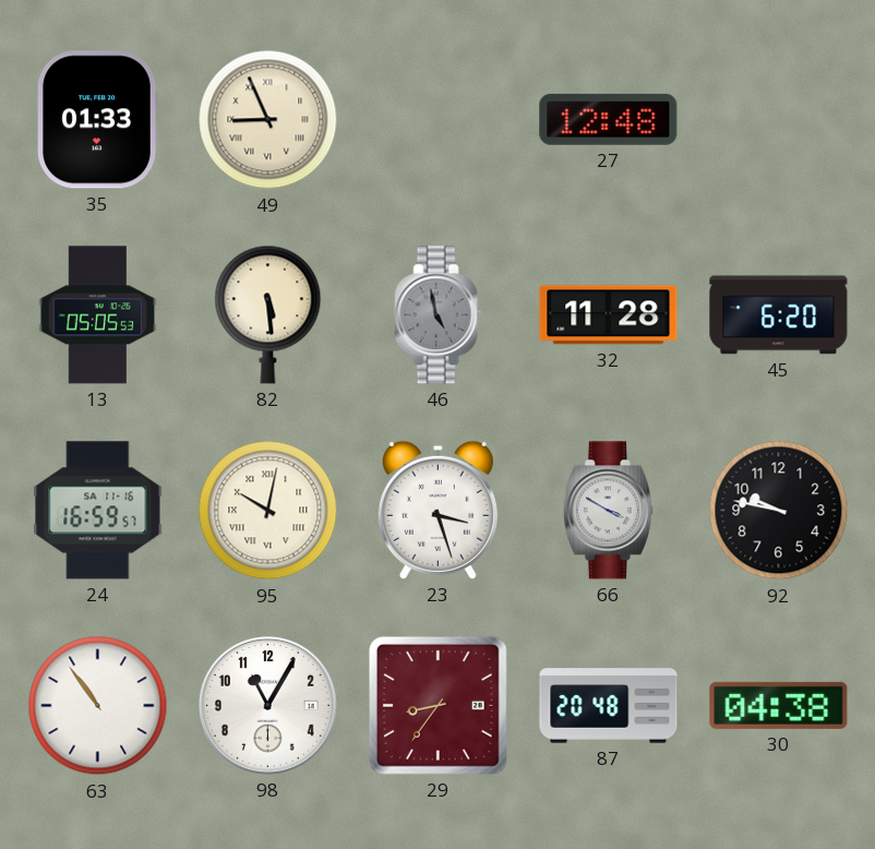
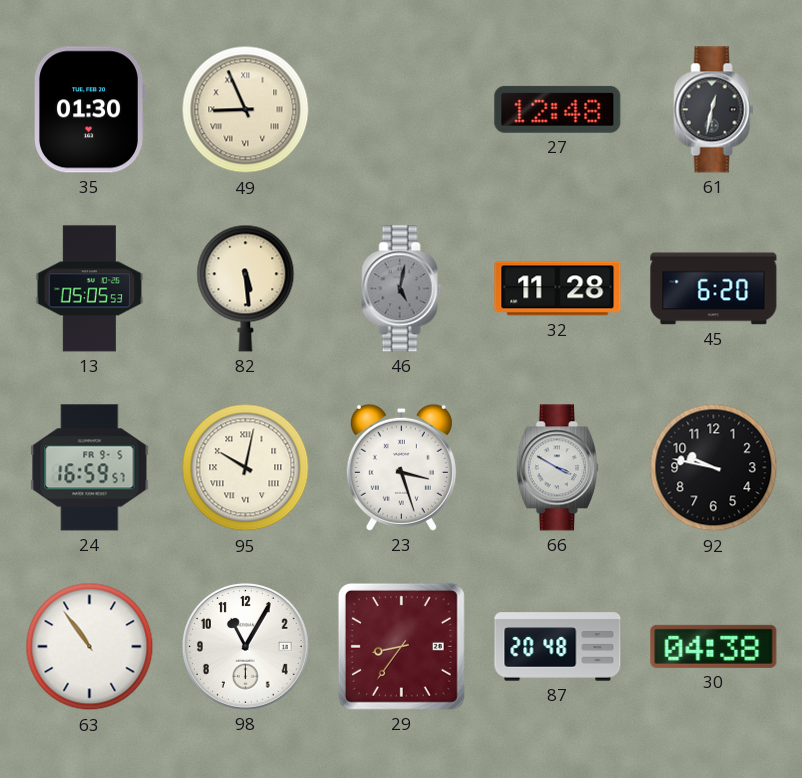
35: 01:33 -> 01:30 (90, 110)
61: none -> 12:32 (714, 110)
46: 4:58 -> 5:02 (402, 289)
24 date: SA 11-16 -> FR 9-5 (90, 468)
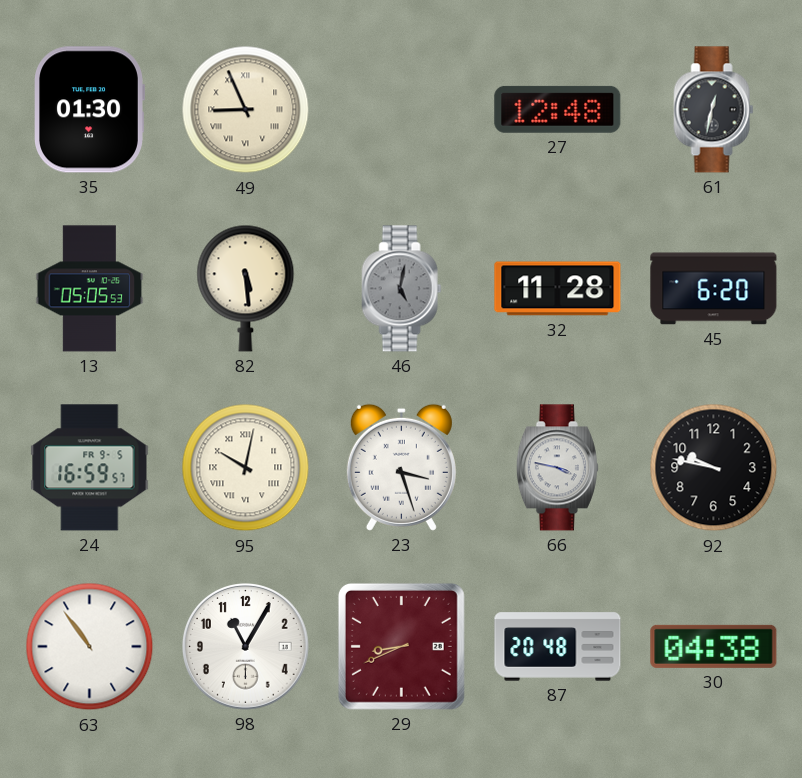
66: 3:50 -> 3:47 (557, 468)
29: 8:36 -> 8:41 (401, 646)
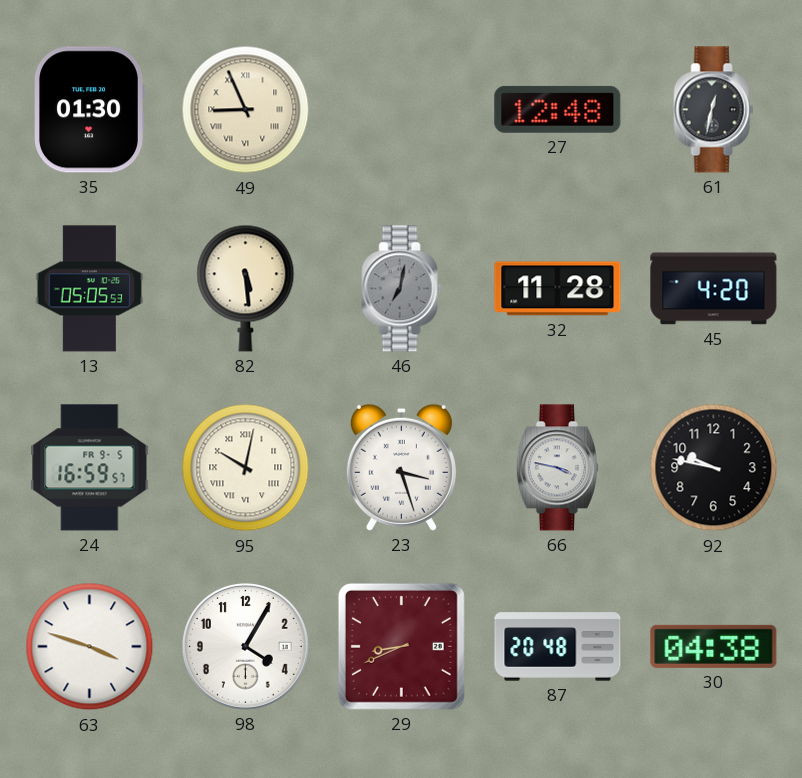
46: 5:02 -> 7:02 (402, 289)
45: 6:20 -> 4:20 (714, 289)
63: 10:54 -> 3:48 (90, 647)
98: 11:05 -> 4:05 (245, 646)
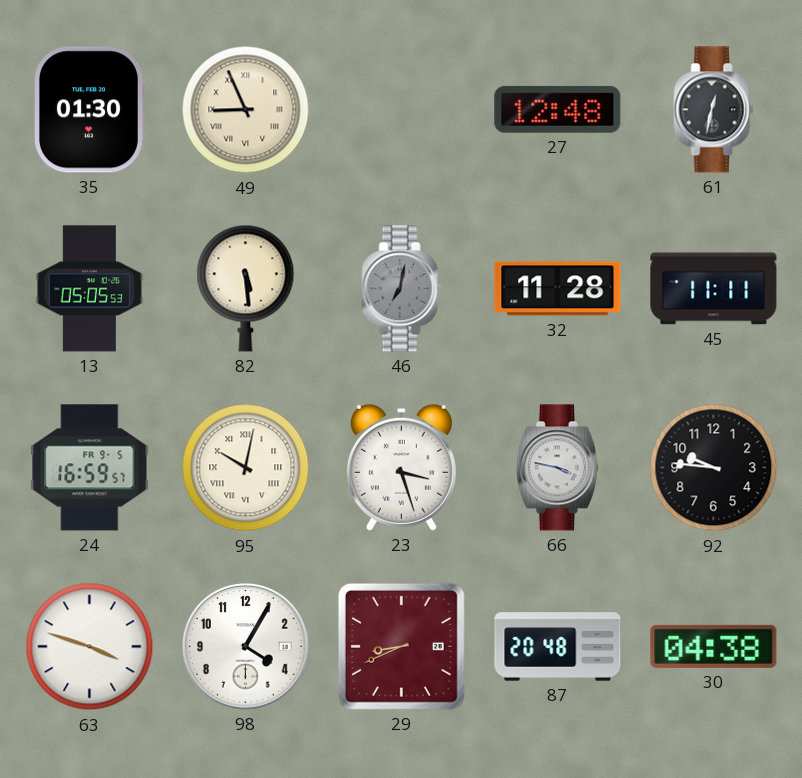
45: 4:20 -> 11:11 (714, 289)
92: 9:47 -> 9:46 (714, 468)
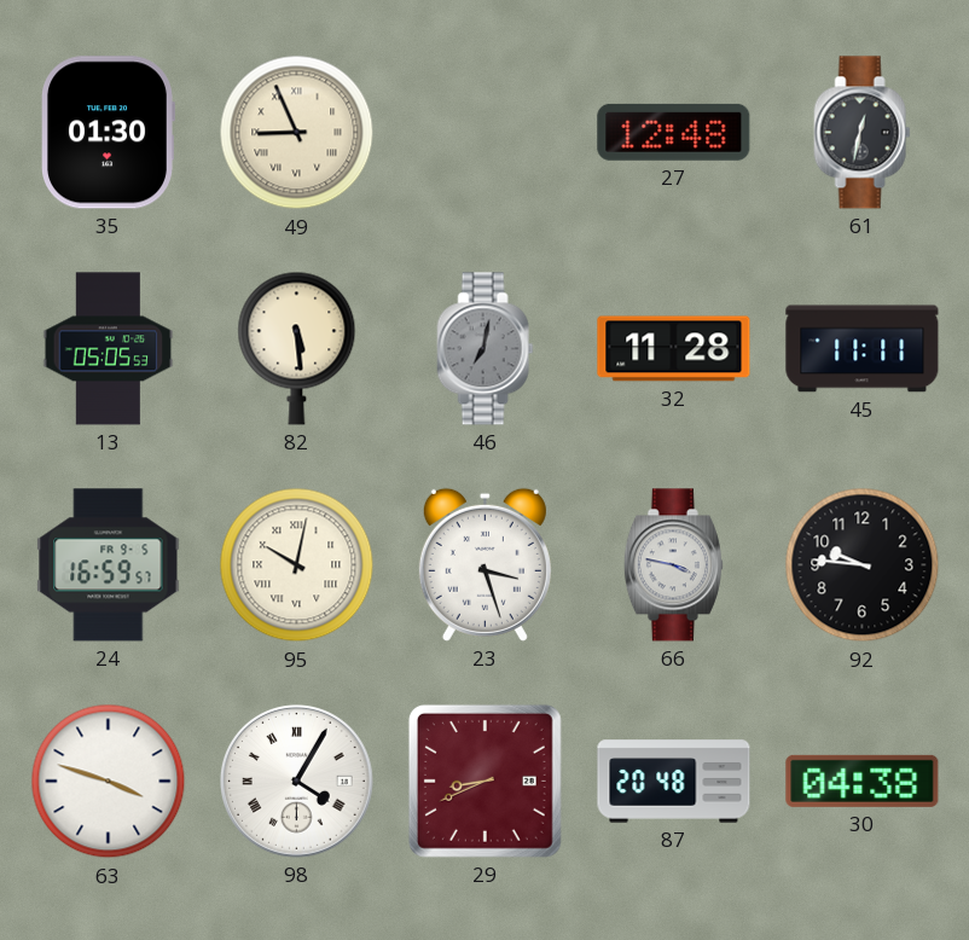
98 numerals: Arabic -> Roman (296, 781)
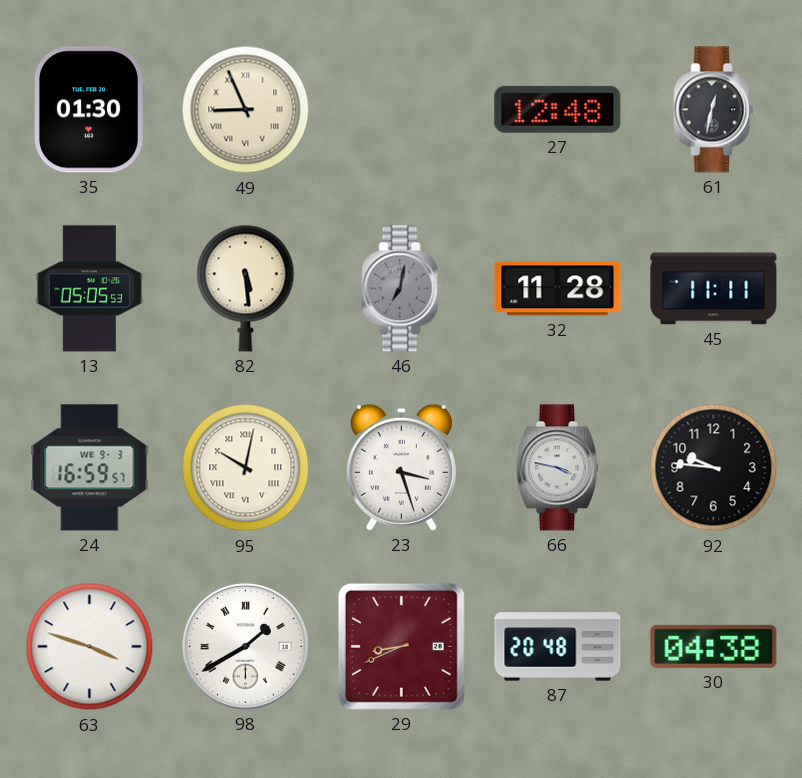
24 date: FR 9-5 -> WE 9-3 (90, 468)
98: 4:05 -> 1:40 (245, 646)
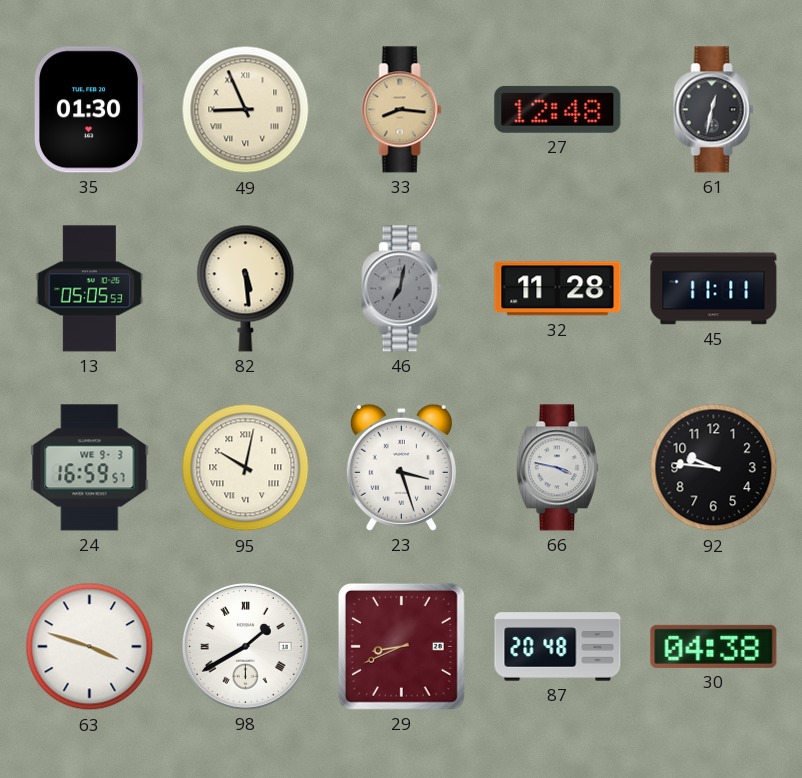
33: none -> 8:16 (402, 110)
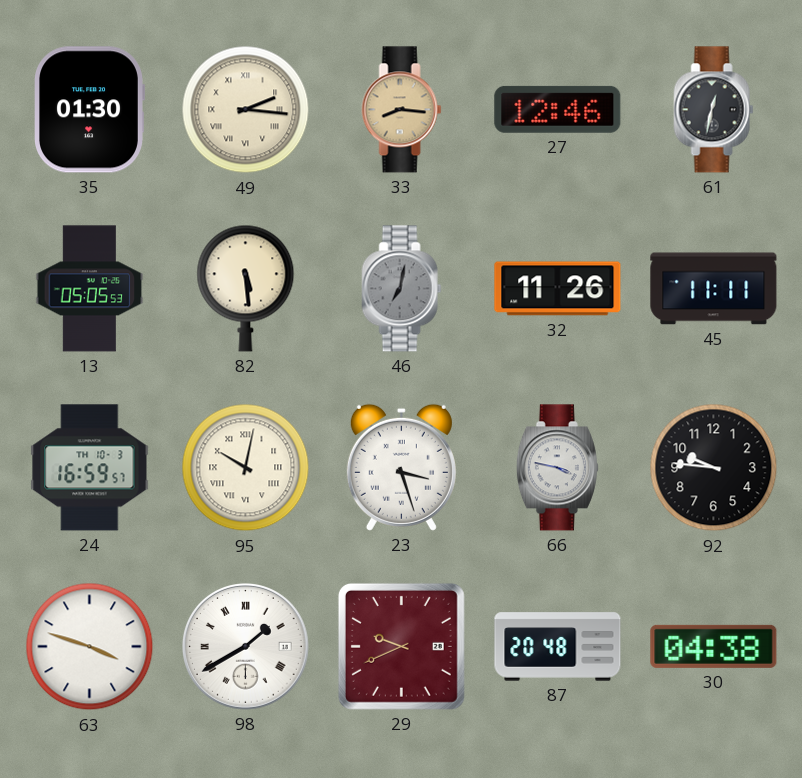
49: 8:56 -> 2:16 (246, 110)
27: 12:48 -> 12:46 (558, 109)
32: 11:28 -> 11:26 (558, 289)
24 date: WE 9-3 -> TH 10-3 (90, 468)
29: 8:41 -> 9:41 (401, 646)
